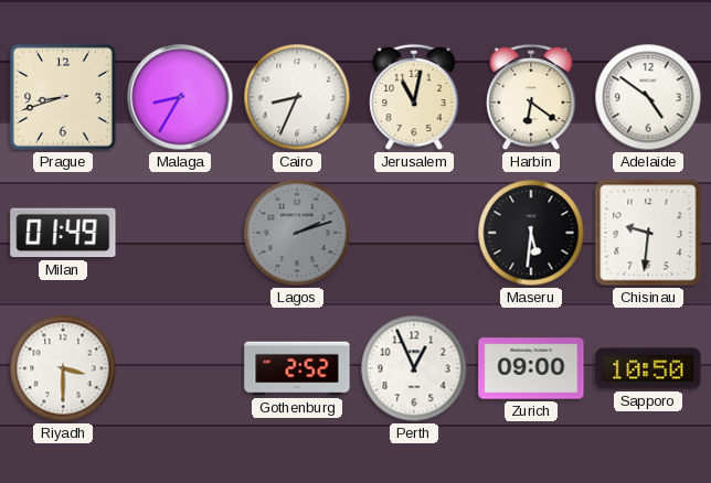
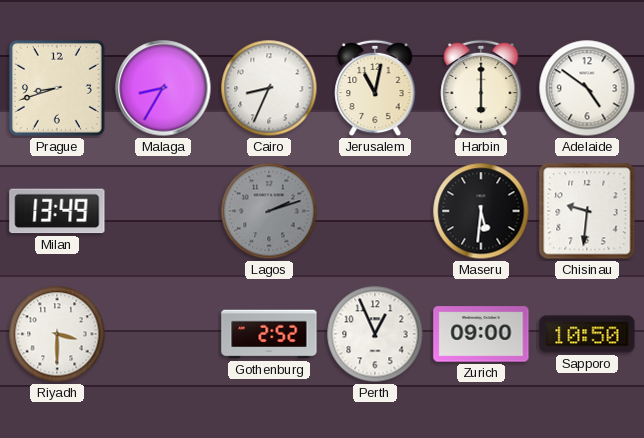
Harbin: 6:21 -> 6:00 (481, 88)
Milan: 01:49 -> 13:49 (57, 211)
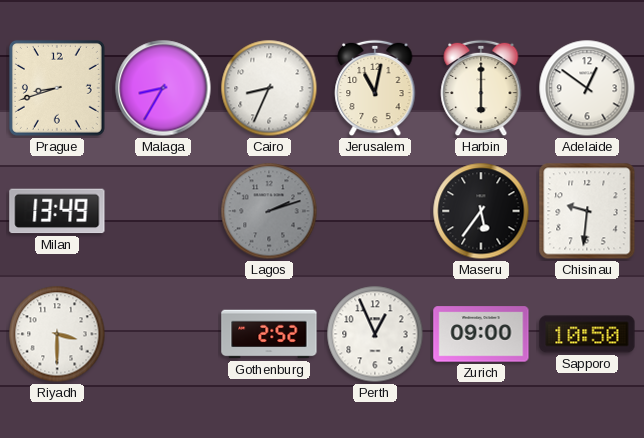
Adelaide: 4:51 -> 12:51 (587, 88)
Maseru: 5:31 -> 5:36 (481, 211)
